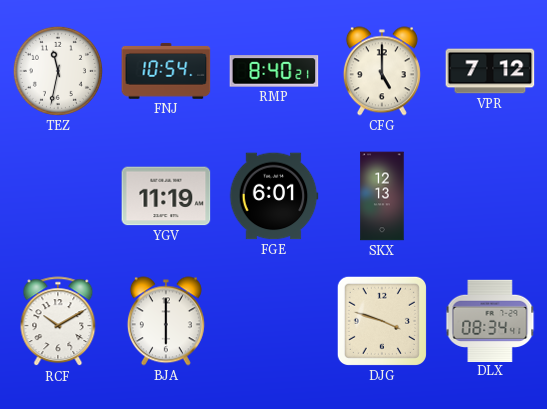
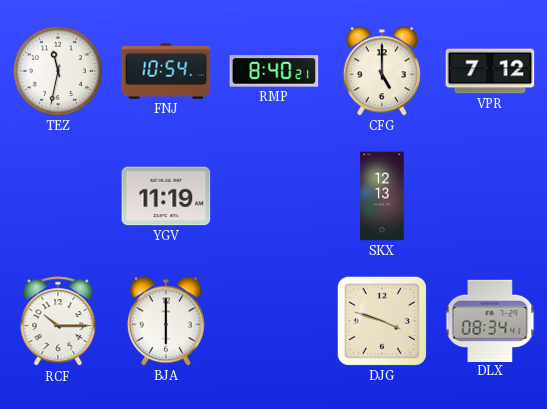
FGE: 6:01 -> none (274, 196)
RCF: 10:10 -> 10:15 (58, 322)
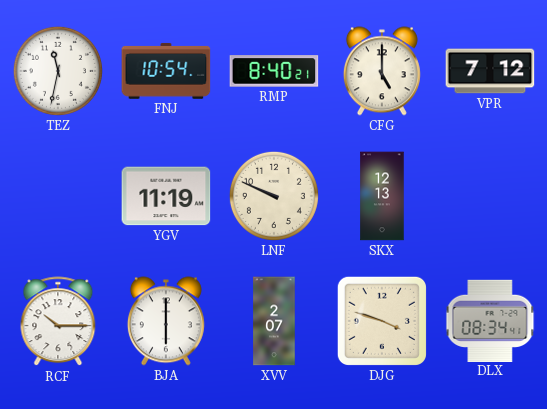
LNF: none -> 9:49 (274, 196)
XVV: none -> 2:07 (274, 321)
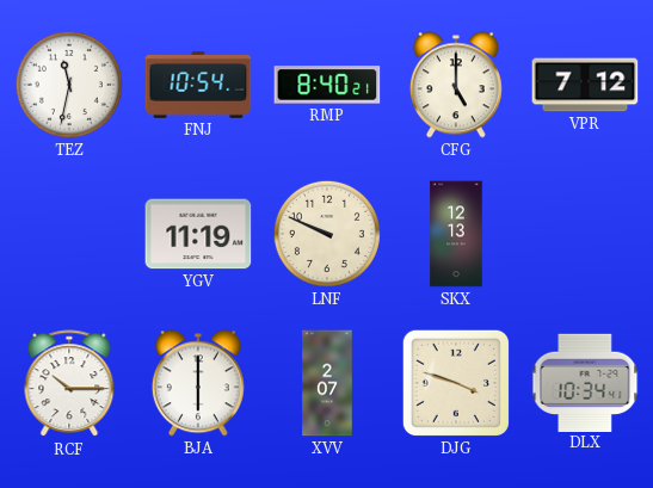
DLX: 08:34 -> 10:34 (585, 382)
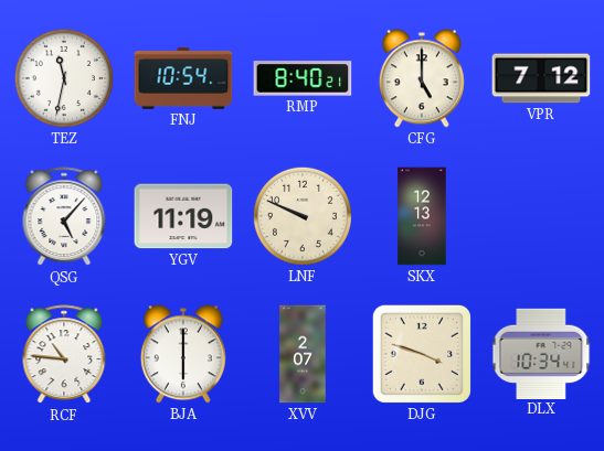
QSG: none -> 5:07 (64, 217)
RCF: 10:15 -> 10:46 (64, 355)
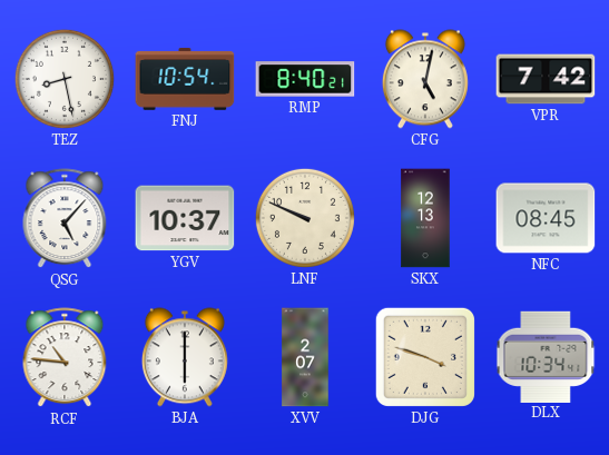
TEZ: 11:32 -> 8:28 (65, 79)
CFG: 5:00 -> 5:02 (425, 79)
VPR: 7:12 -> 7:42 (546, 79)
YGV: 11:19 -> 10:37 (185, 218)
NFC: none -> 08:45 (546, 218)
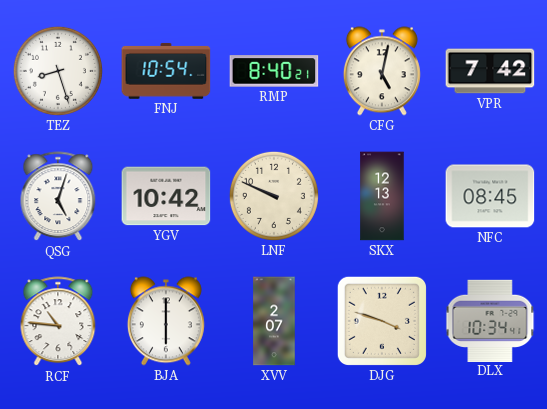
TEZ: 8:28 -> 8:27 (58, 71)
QSG: 5:07 -> 5:03 (58, 197)
YGV: 10:37 -> 10:42 (166, 196)
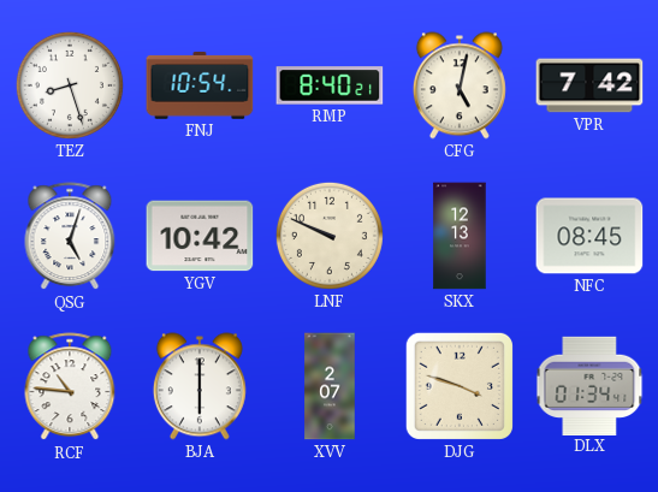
DLX: 10:34 -> 01:34 (589, 385)
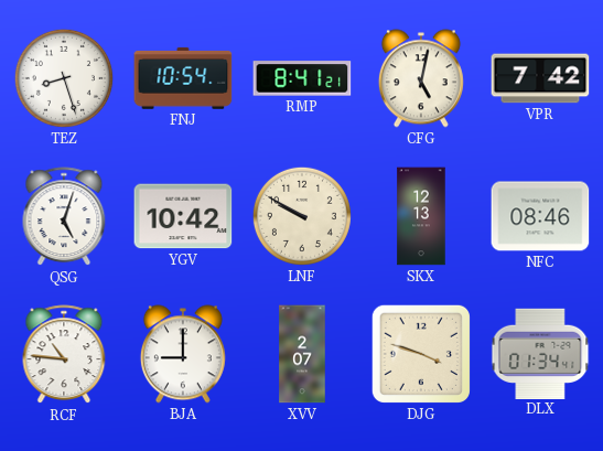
RMP: 8:40 -> 8:41 (302, 78)
LNF: 9:49 -> 9:50 (302, 216)
NFC: 08:45 -> 08:46 (540, 216)
BJA: 6:00 -> 9:00 (183, 354)
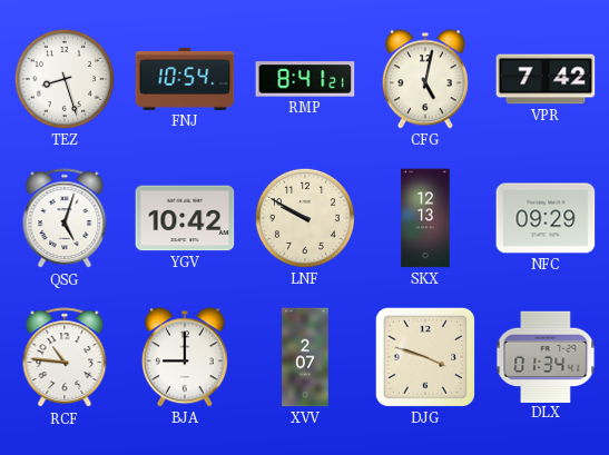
NFC: 08:46 -> 09:29 (546, 218)
